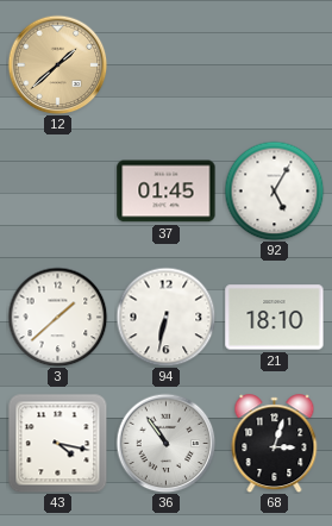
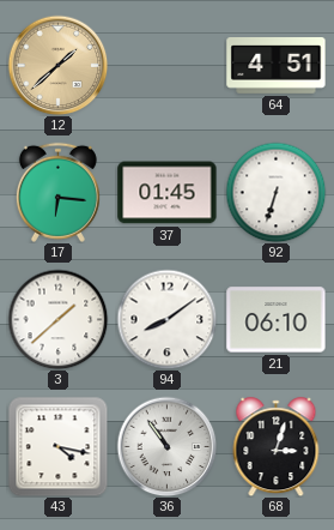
64: none -> 4:51 (277, 66)
17: none -> 6:16 (57, 192)
92: 5:05 -> 6:33 (275, 192)
94: 6:32 -> 8:09 (166, 319)
21: 18:10 -> 06:10 (277, 320)
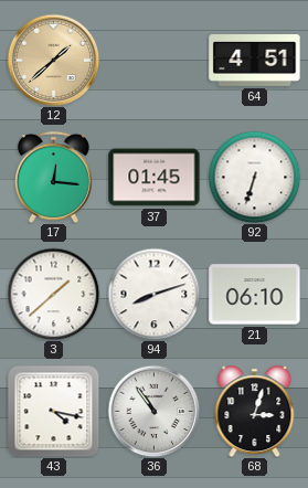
17: 6:16 -> 12:16 (53, 177)
94: 8:09 -> 8:12 (153, 294)
